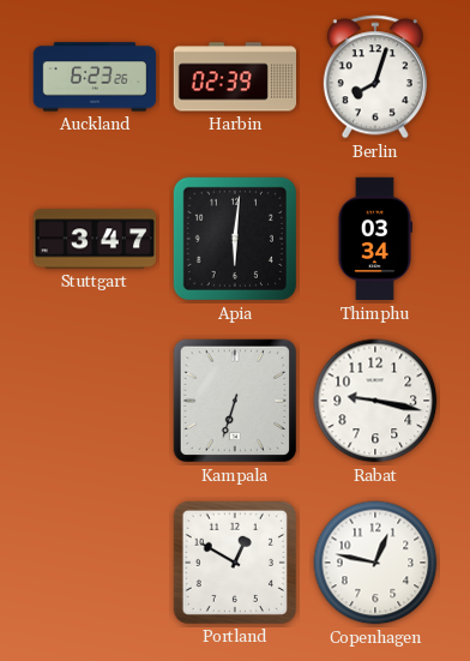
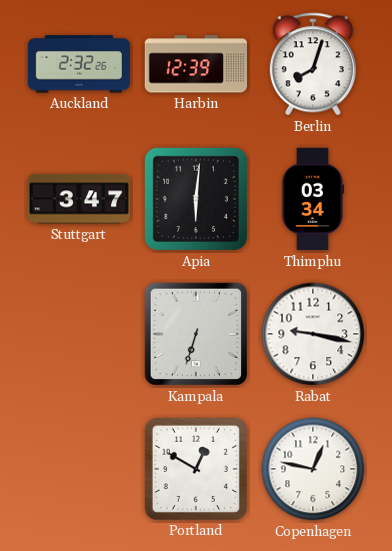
Auckland: 6:23 -> 2:32 (79, 64)
Harbin: 02:39 -> 12:39 (196, 64)
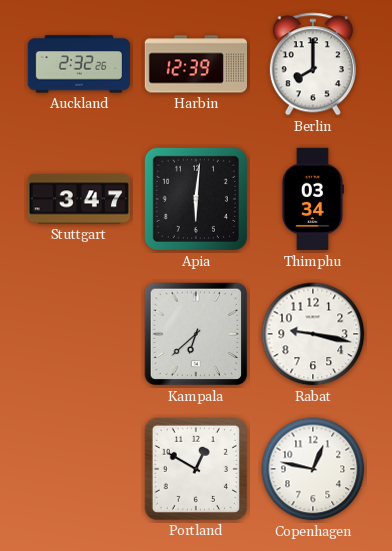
Berlin: 8:03 -> 8:00 (313, 64)
Kampala: 6:33 -> 6:38 (196, 334)
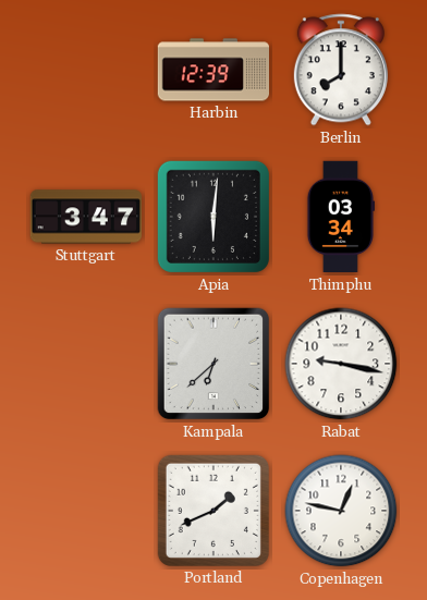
Auckland: 2:32 -> none (79, 64)
Portland: 12:50 -> 1:41 (213, 511)
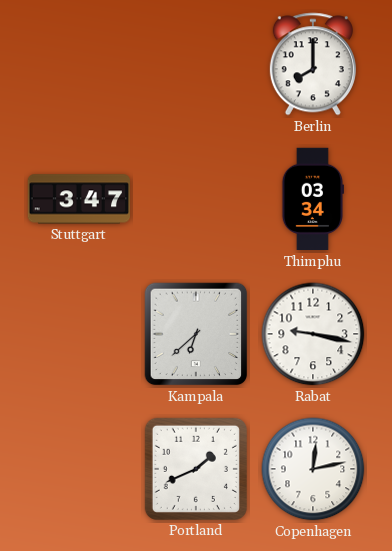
Harbin: 12:39 -> none (213, 70)
Apia: 6:01 -> none (213, 217)
Copenhagen: 12:47 -> 12:13 (313, 469)
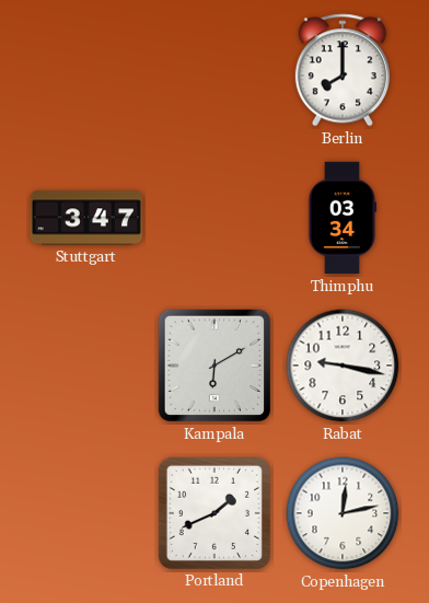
Kampala: 6:38 -> 6:10 (215, 366)
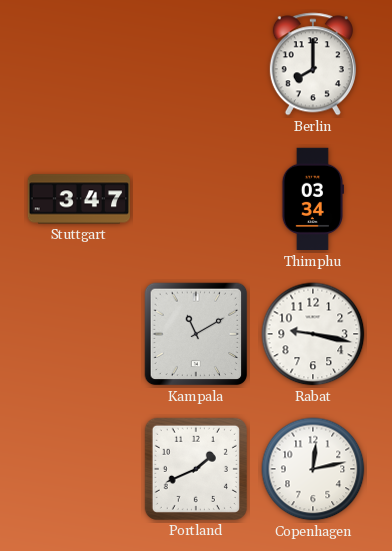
Kampala: 6:10 -> 11:10 (196, 334)
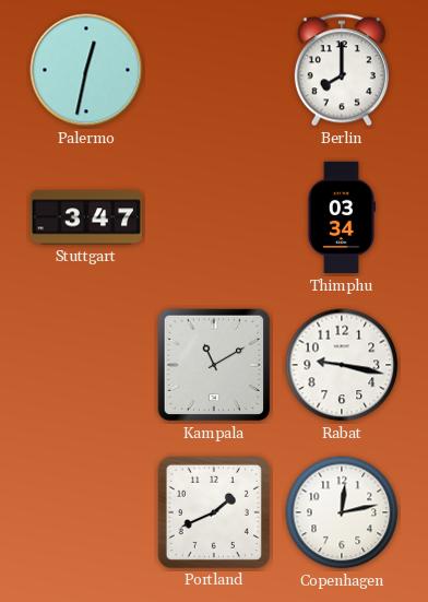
Palermo: none -> 12:32 (86, 70)
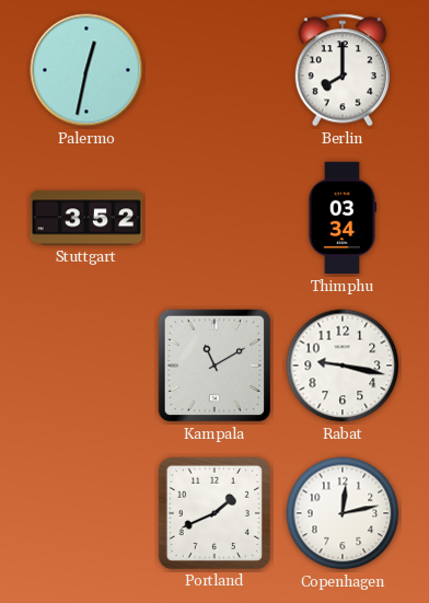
Stuttgart: 3:47 -> 3:52 (85, 218)
